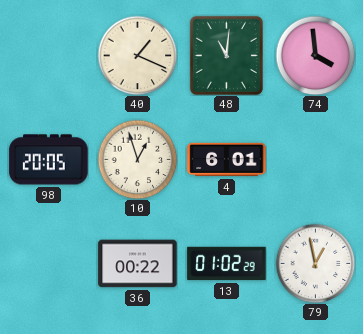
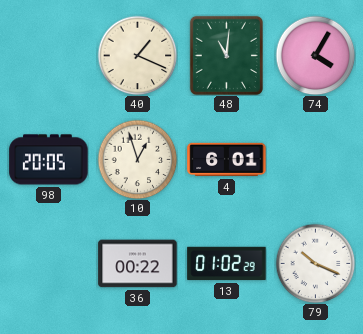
74: 3:59 -> 4:05 (315, 55)
79: 12:58 -> 10:19 (315, 263)
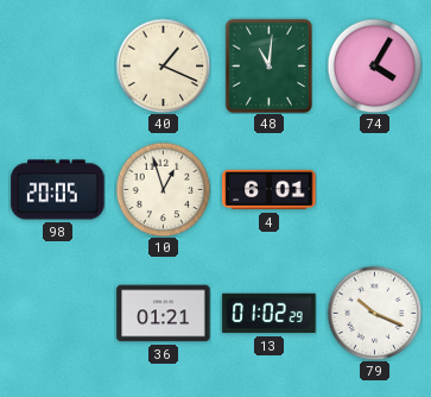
36: 00:22 -> 01:21 (164, 314)
